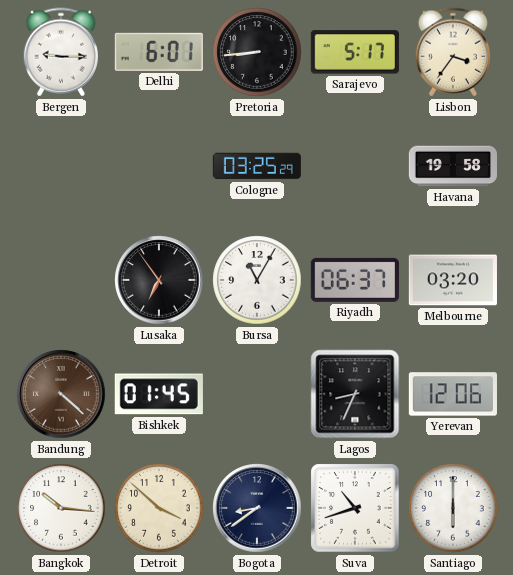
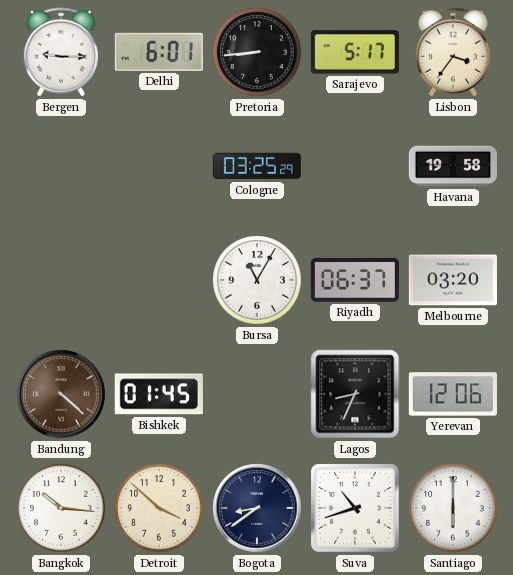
Lusaka: 6:54 -> none (159, 280)
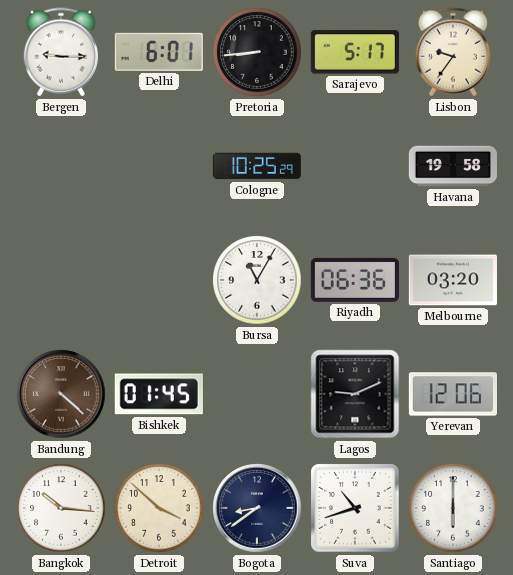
Lisbon: 3:36 -> 9:36 (452, 52)
Cologne: 03:25 -> 10:25 (256, 166)
Riyadh: 06:37 -> 06:36 (355, 280)
Lagos: 8:34 -> 9:11 (355, 394)
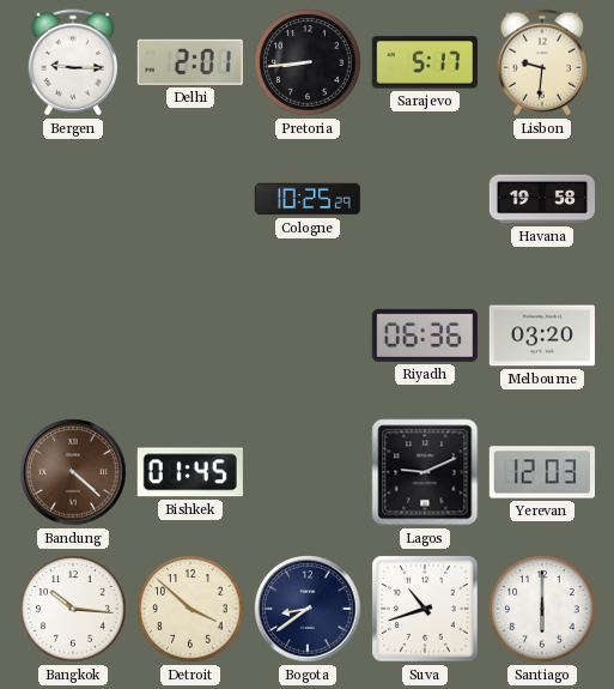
Delhi: 6:01 -> 2:01 (190, 62)
Lisbon: 9:36 -> 9:31 (541, 62)
Bursa: 11:05 -> none (257, 280)
Yerevan: 12:06 -> 12:03 (542, 472)
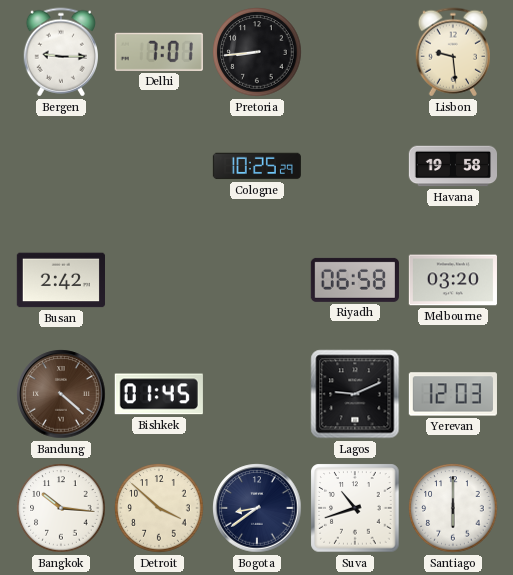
Delhi: 2:01 -> 7:01 (159, 52)
Sarajevo: 5:17 -> none (425, 62)
Lisbon: 9:31 -> 9:29 (452, 52)
Busan: none -> 2:42 (60, 280)
Riyadh: 06:36 -> 06:58 (355, 280)
